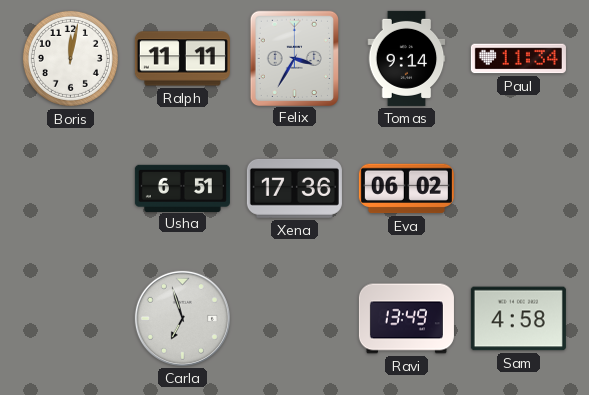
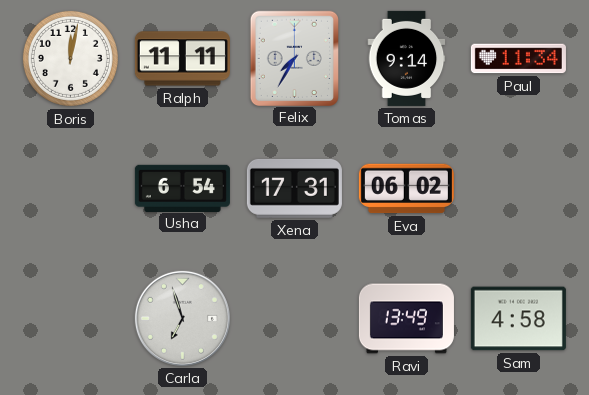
Felix: 3:35 -> 7:35 (294, 58)
Usha: 6:51 -> 6:54 (182, 188)
Xena: 17:36 -> 17:31 (294, 188)
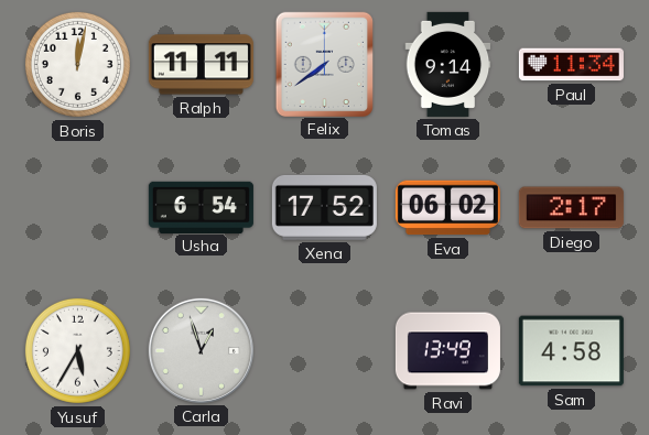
Felix: 7:35 -> 7:39 (324, 64)
Xena: 17:31 -> 17:52 (324, 207)
Diego: none -> 2:17 (571, 208)
Yusuf: none -> 5:35 (77, 350)
Carla: 6:57 -> 12:57 (201, 350)
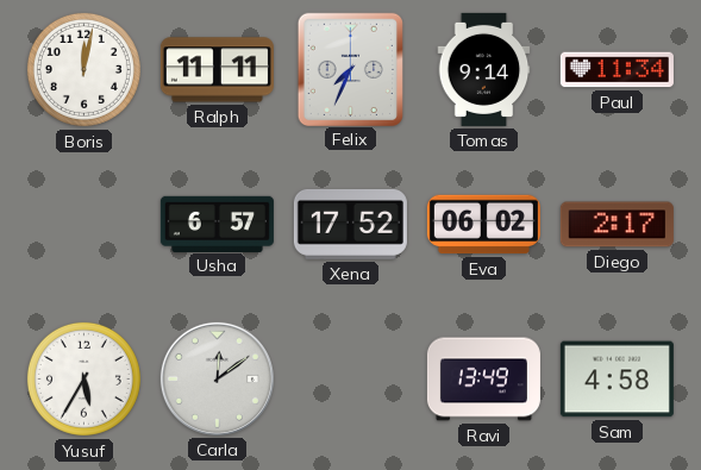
Felix: 7:39 -> 7:34 (350, 69)
Usha: 6:54 -> 6:57 (217, 224)
Carla: 12:57 -> 12:09 (217, 378)
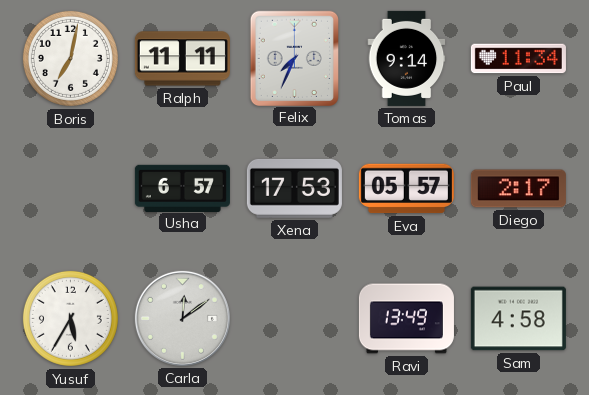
Boris: 12:02 -> 7:02 (70, 58)
Xena: 17:52 -> 17:53 (294, 188)
Eva: 06:02 -> 05:57 (406, 189)
